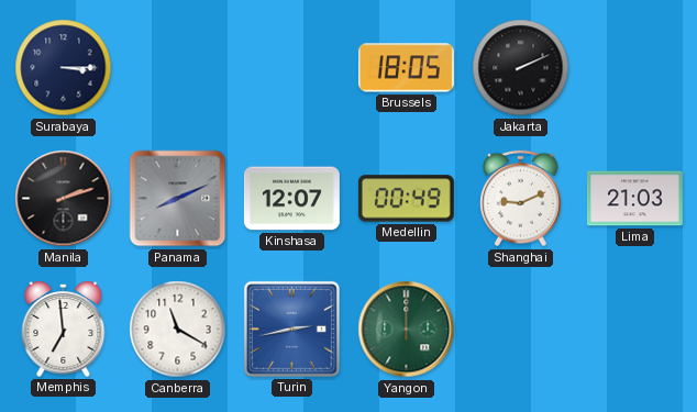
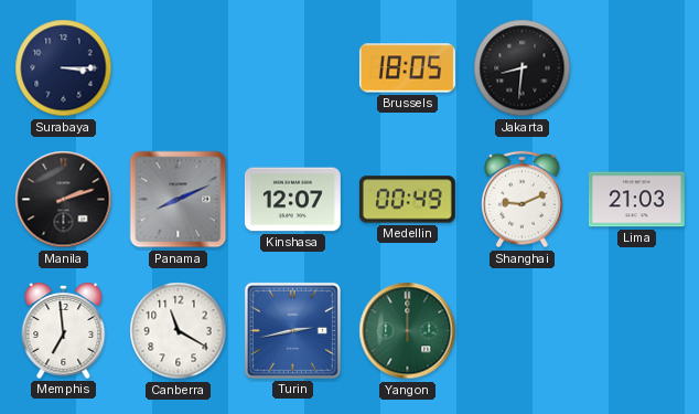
Jakarta: 2:11 -> 8:31 (523, 68)
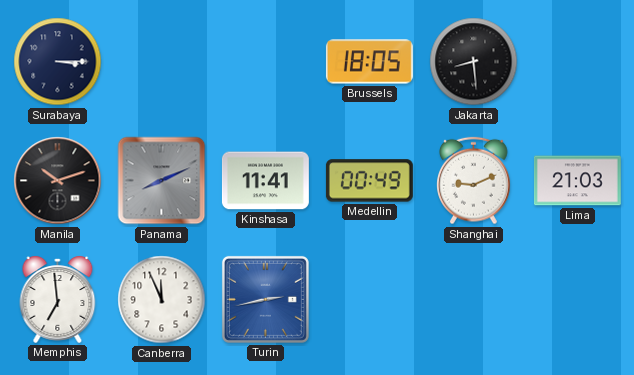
Jakarta: 8:31 -> 8:29 (474, 62)
Manila: 2:12 -> 10:12 (58, 181)
Kinshasa: 12:07 -> 11:41 (265, 181)
Canberra: 11:20 -> 11:56 (162, 300)
Yangon: 12:00 -> none (408, 331)
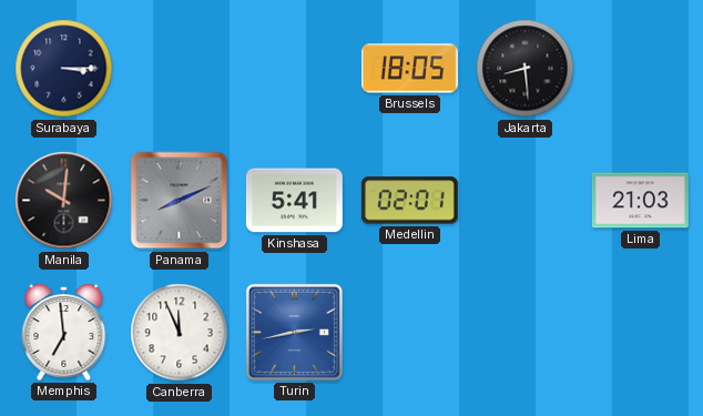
Manila: 10:12 -> 10:01 (64, 201)
Kinshasa: 11:41 -> 5:41 (294, 201)
Medellin: 00:49 -> 02:01 (409, 201)
Shanghai: 9:11 -> none (474, 181)
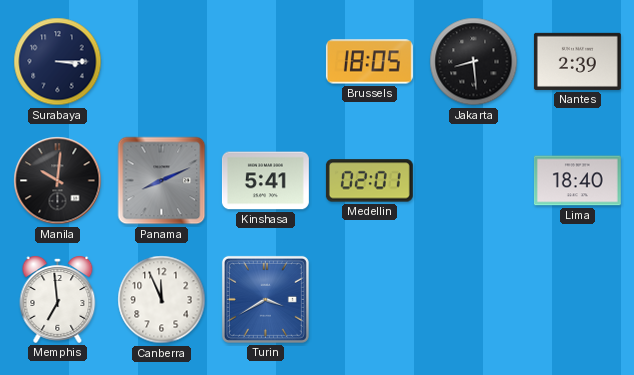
Nantes: none -> 2:39 (577, 61)
Lima: 21:03 -> 18:40 (577, 181)
Turin: 2:43 -> 3:40 (265, 299)
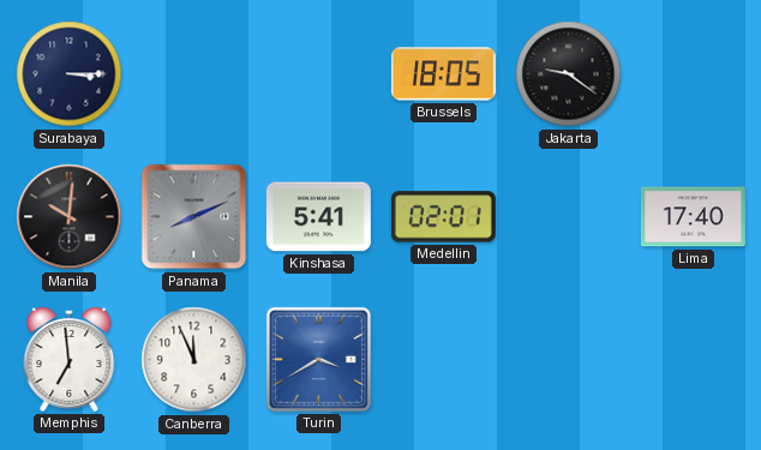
Jakarta: 8:29 -> 9:21 (569, 74)
Nantes: 2:39 -> none (577, 61)
Lima: 18:40 -> 17:40 (693, 217)
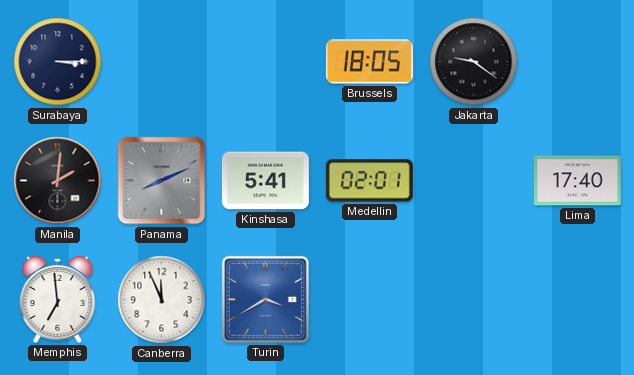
Manila: 10:01 -> 2:01 (58, 181)
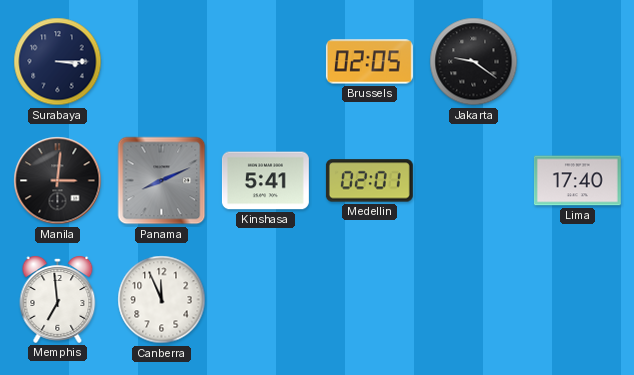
Brussels: 18:05 -> 02:05 (369, 62)
Manila: 2:01 -> 3:01 (58, 181)
Turin: 3:40 -> none (265, 299)
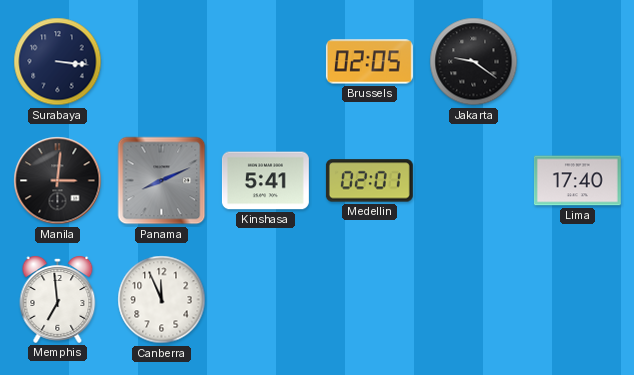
Surabaya: 3:15 -> 3:16 (58, 62)
